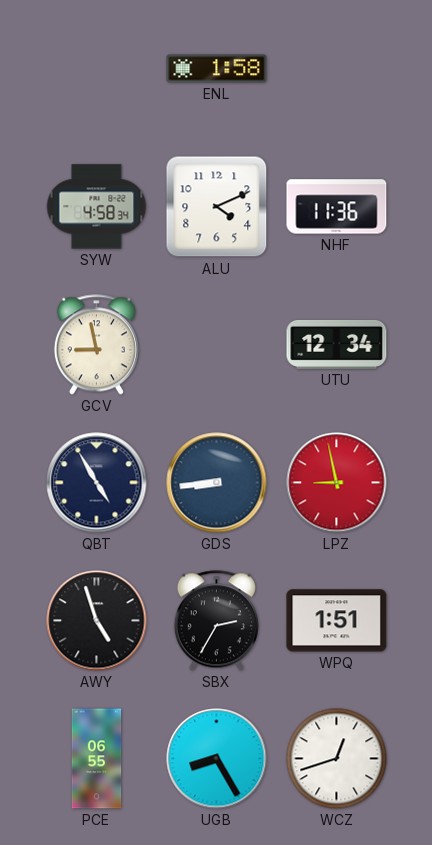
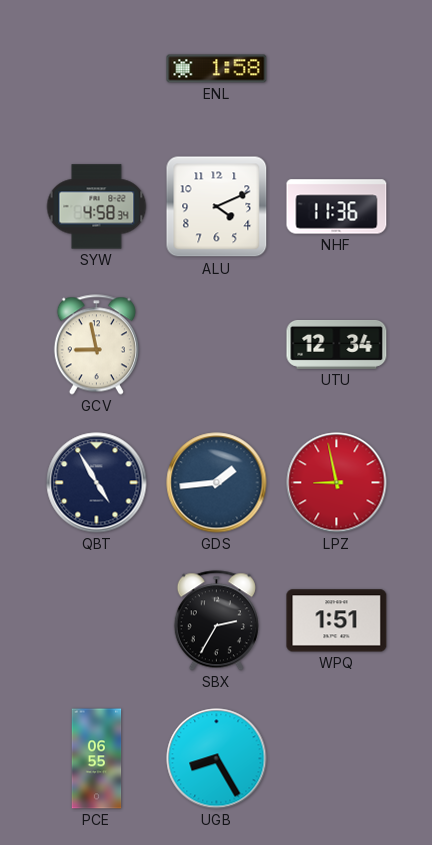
GDS: 8:44 -> 1:44 (217, 483)
AWY: 4:57 -> none (97, 621)
WCZ: 12:42 -> none (337, 759)
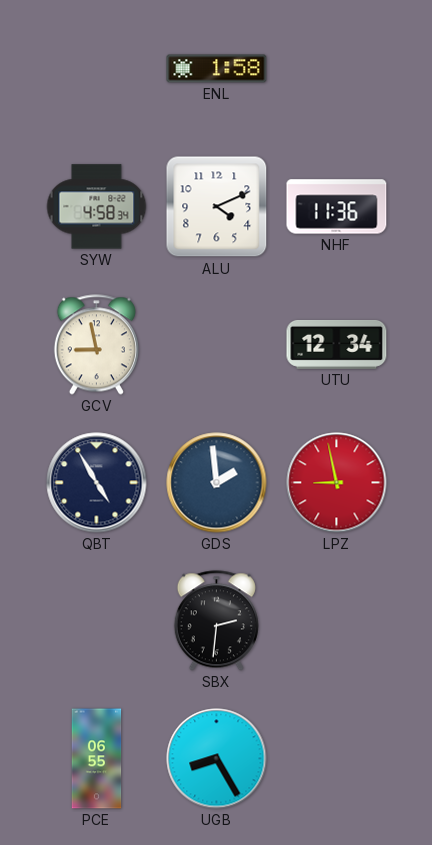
GDS: 1:44 -> 1:59 (217, 483)
SBX: 2:35 -> 2:31 (216, 621)
WPQ: 1:51 -> none (337, 621)
